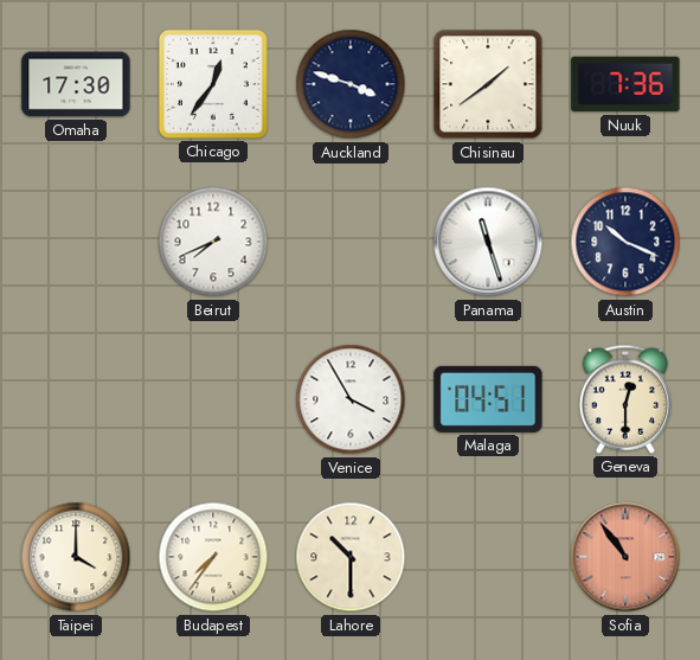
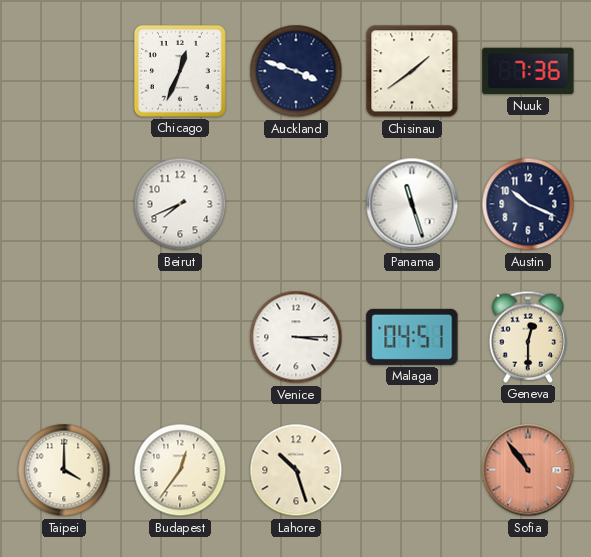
Omaha: 17:30 -> none (76, 84)
Chicago: 12:36 -> 12:34 (180, 71)
Venice: 3:55 -> 3:15 (296, 337)
Budapest: 7:36 -> 12:36 (180, 470)
Lahore: 10:30 -> 10:27 (296, 470)
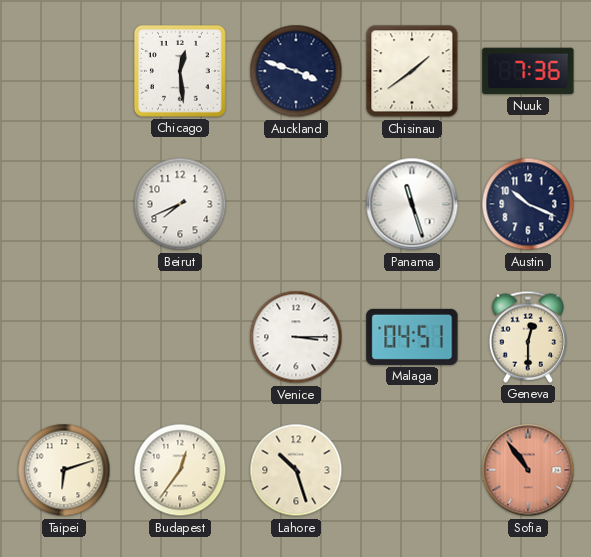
Chicago: 12:34 -> 12:29 (180, 71)
Taipei: 4:00 -> 6:12 (64, 470)
